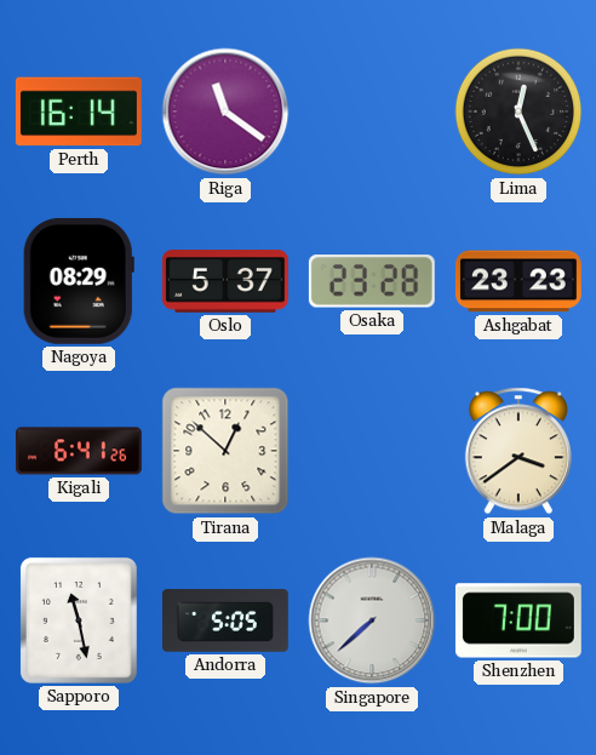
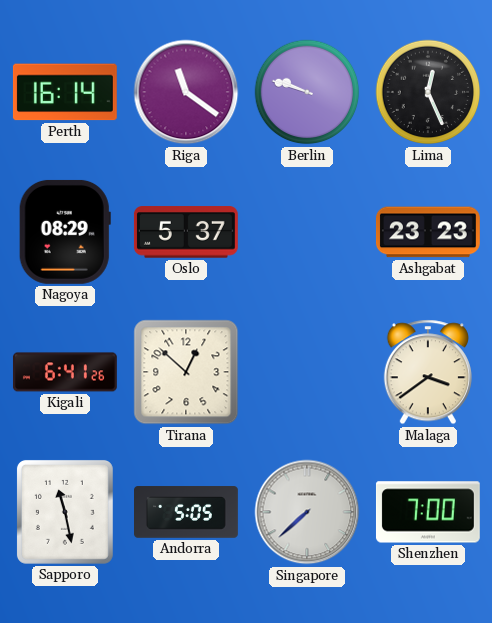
Berlin: none -> 9:48 (307, 92)
Osaka: 23:28 -> none (372, 281)
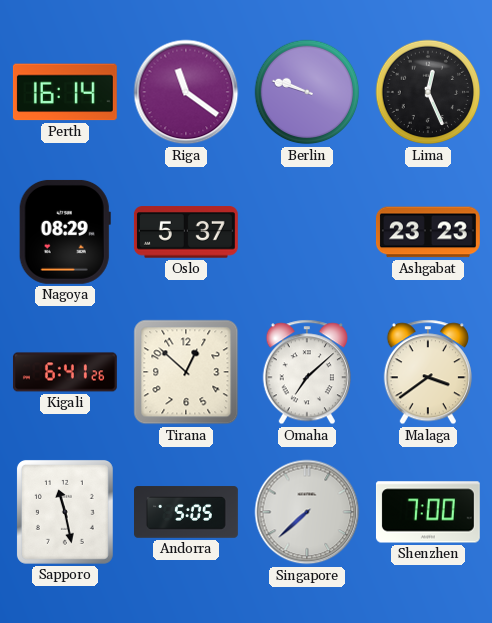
Omaha: none -> 7:08 (307, 372)
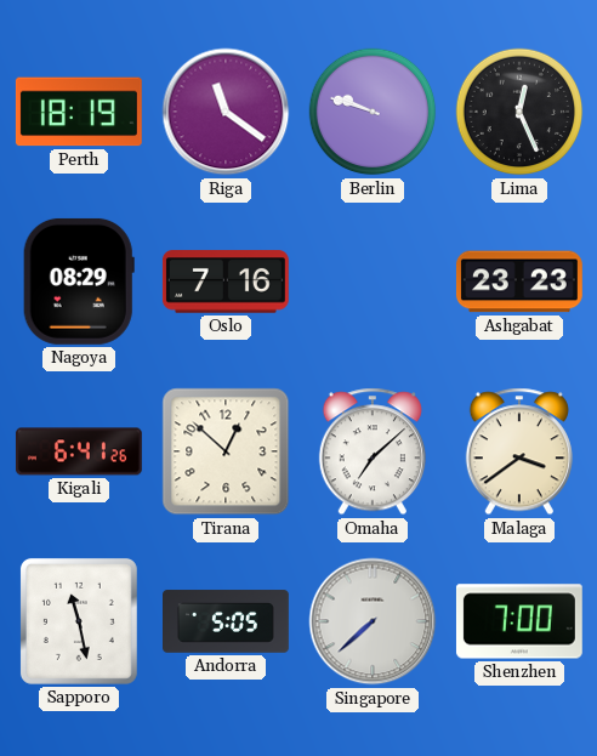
Perth: 16:14 -> 18:19 (79, 112)
Oslo: 5:37 -> 7:16 (226, 282)
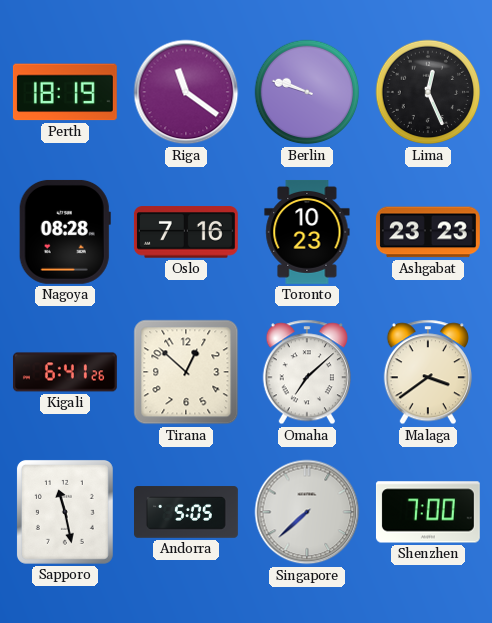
Nagoya: 08:29 -> 08:28 (65, 232)
Toronto: none -> 10:23 (307, 232)
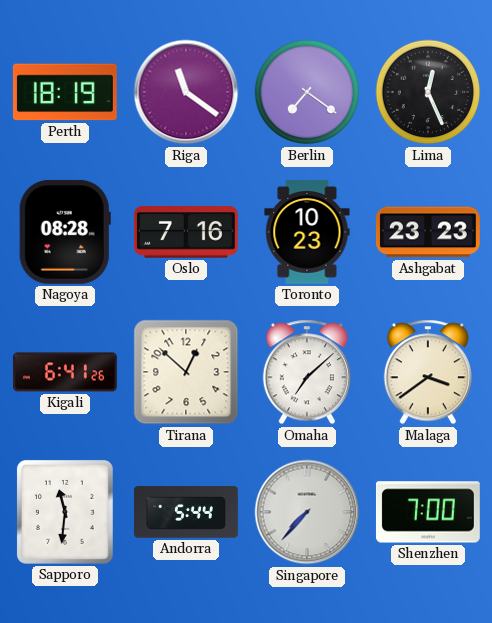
Berlin: 9:48 -> 7:21 (307, 92)
Sapporo: 11:28 -> 11:31 (65, 512)
Andorra: 5:05 -> 5:44 (187, 512)
Singapore: 7:38 -> 7:37 (307, 512)
